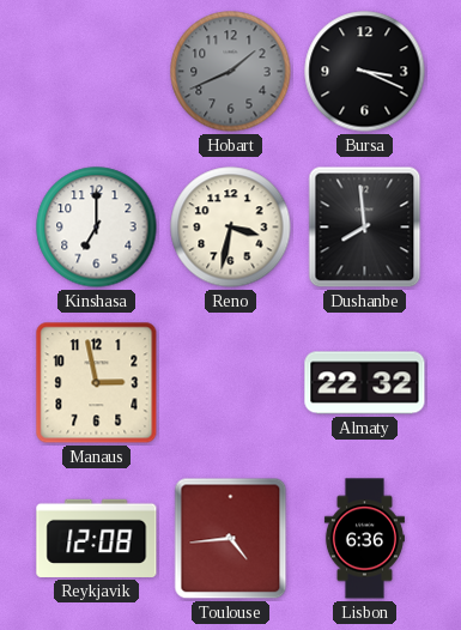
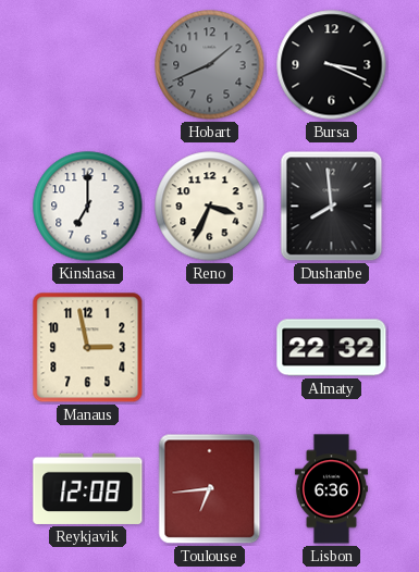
Reno: 3:32 -> 3:34 (210, 207)
Toulouse: 4:44 -> 6:44 (210, 489)
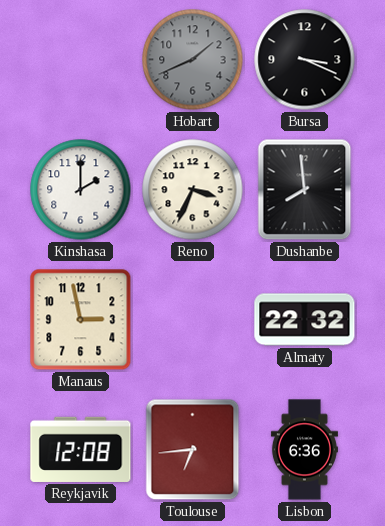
Kinshasa: 7:00 -> 2:00 (81, 190)
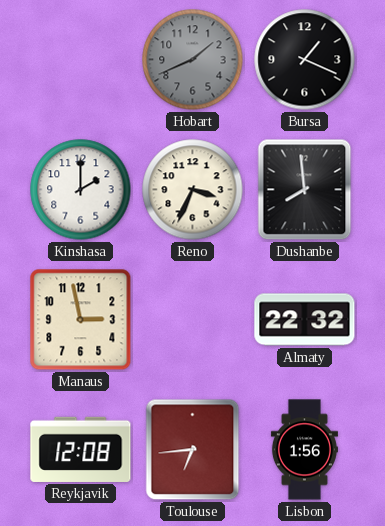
Bursa: 3:19 -> 1:19 (305, 60)
Lisbon: 6:36 -> 1:56 (304, 450)
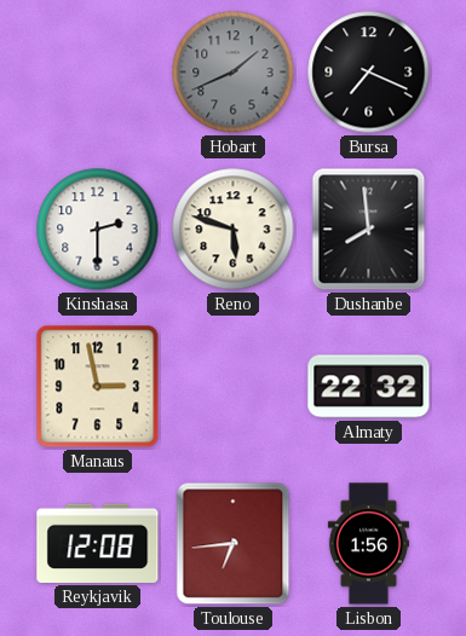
Bursa: 1:19 -> 7:19 (369, 73)
Kinshasa: 2:00 -> 2:30 (98, 230)
Reno: 3:34 -> 5:48 (234, 230)
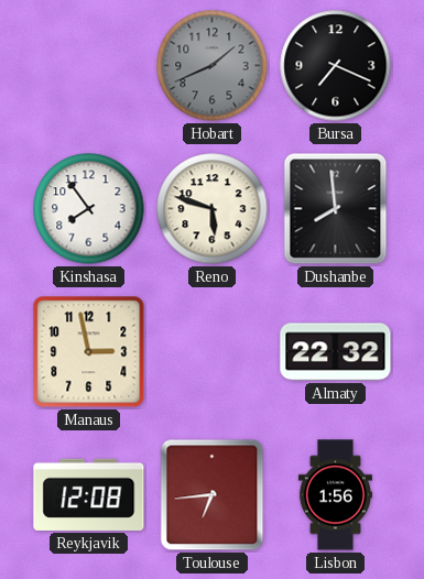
Kinshasa: 2:30 -> 7:54 (89, 209)
